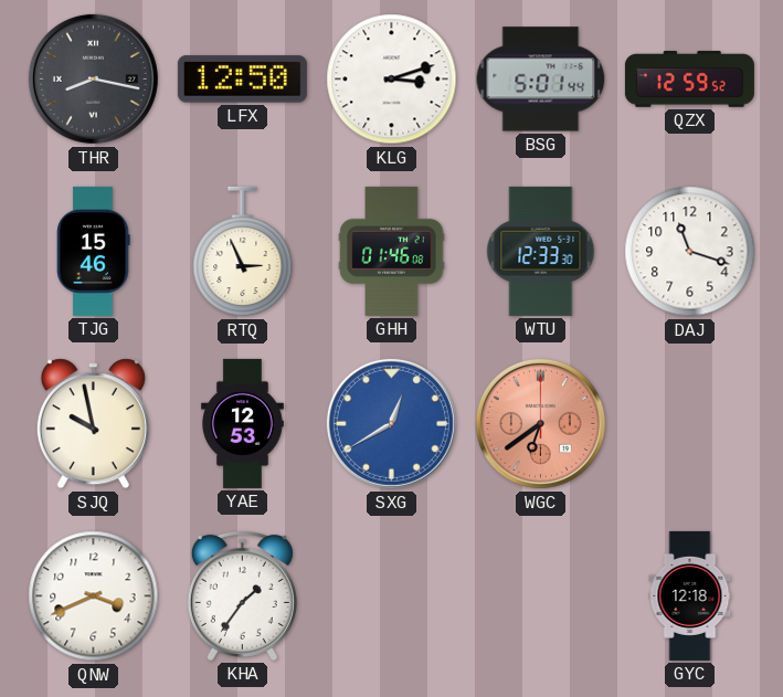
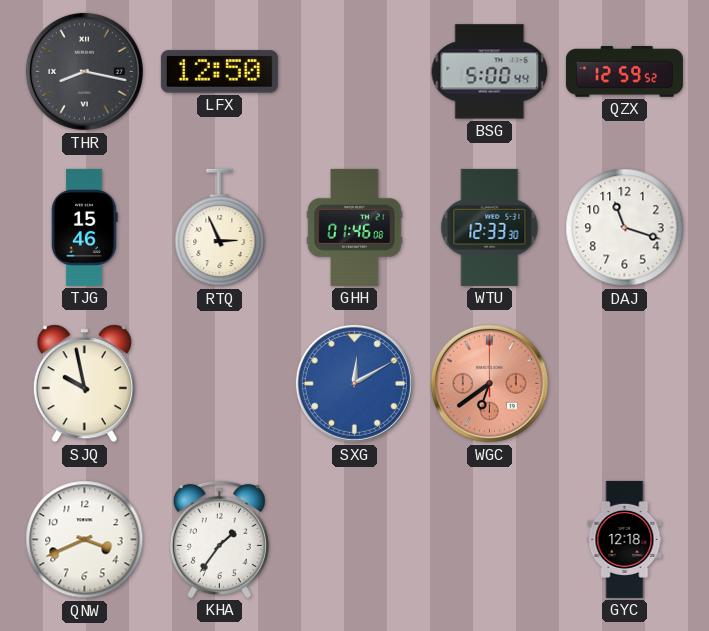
KLG: 3:12 -> none (392, 80)
BSG: 5:01 -> 5:00 (490, 72)
YAE: 12:53 -> none (243, 423)
SXG: 12:40 -> 12:10 (354, 383)
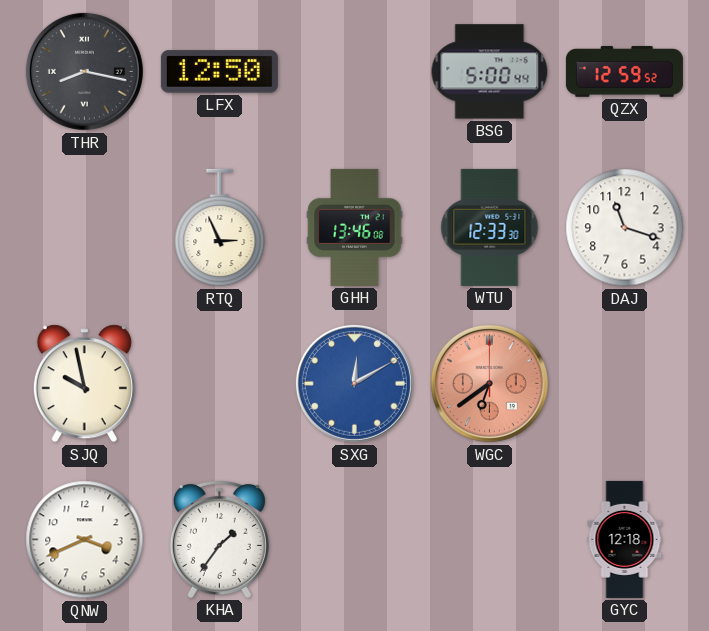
TJG: 15:46 -> none (85, 227)
GHH: 01:46 -> 13:46 (355, 227)
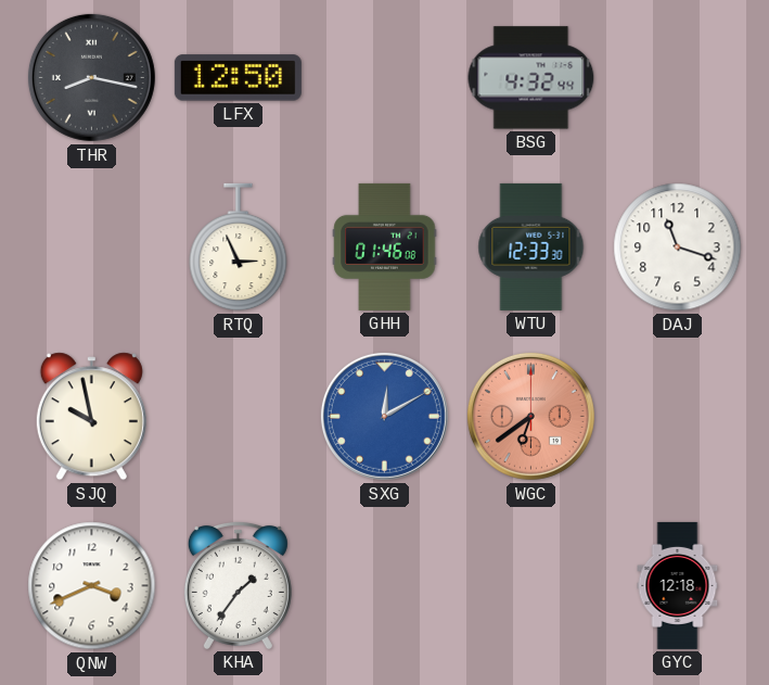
BSG: 5:00 -> 4:32 (531, 78)
QZX: 12:59 -> none (624, 72)
GHH: 13:46 -> 01:46 (385, 246)
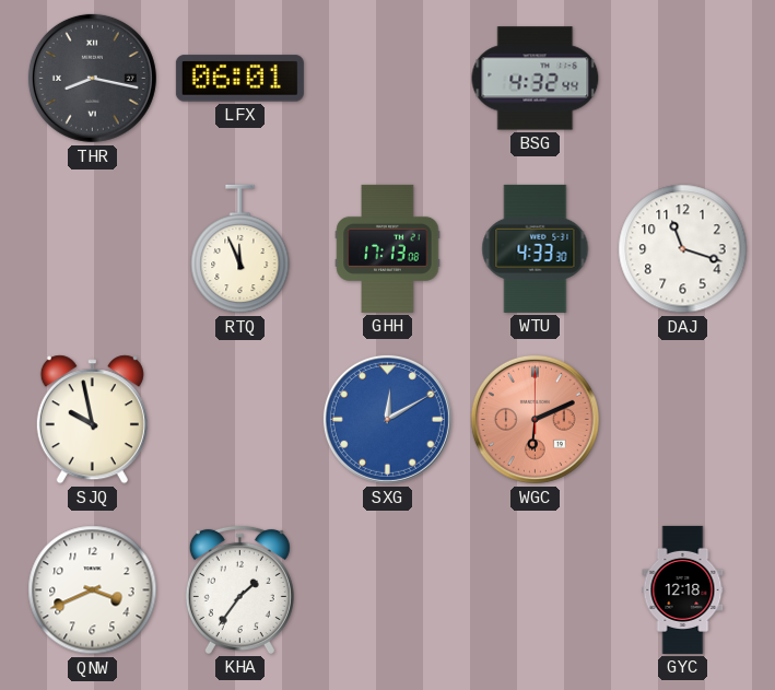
LFX: 12:50 -> 06:01 (239, 79)
RTQ: 2:56 -> 11:56 (240, 249)
GHH: 01:46 -> 17:13 (388, 248)
WTU: 12:33 -> 4:33 (536, 248)
WGC: 6:39 -> 6:11 (535, 419)
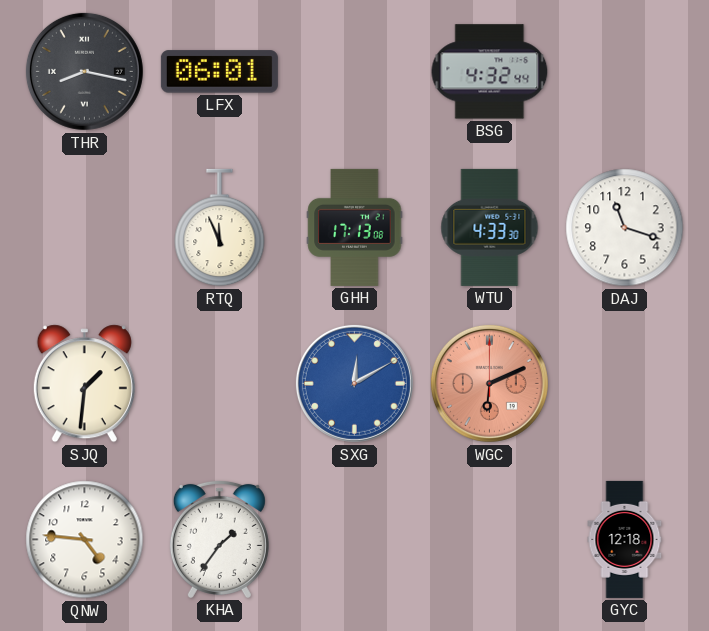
SJQ: 9:58 -> 1:31 (84, 384)
QNW: 3:41 -> 4:46 (85, 540)
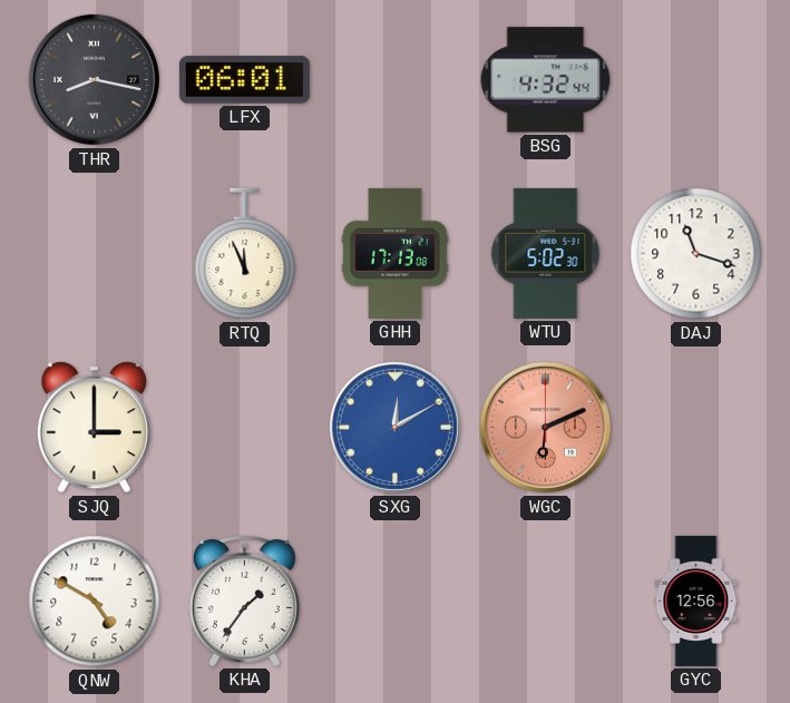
WTU: 4:33 -> 5:02 (546, 253)
SJQ: 1:31 -> 3:00 (94, 428)
QNW: 4:46 -> 4:50 (95, 602)
GYC: 12:18 -> 12:56 (696, 601)
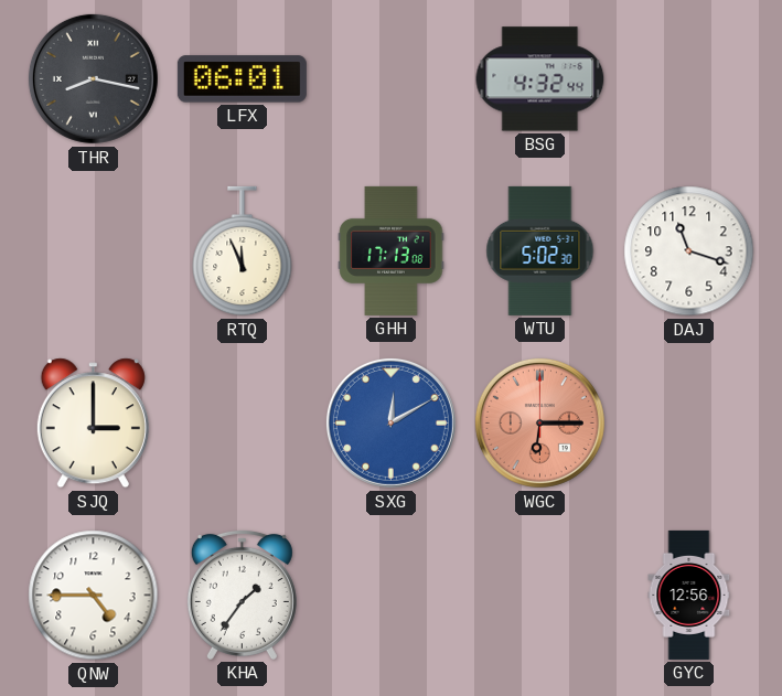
WGC: 6:11 -> 6:15 (539, 422)
QNW: 4:50 -> 4:45 (94, 596)
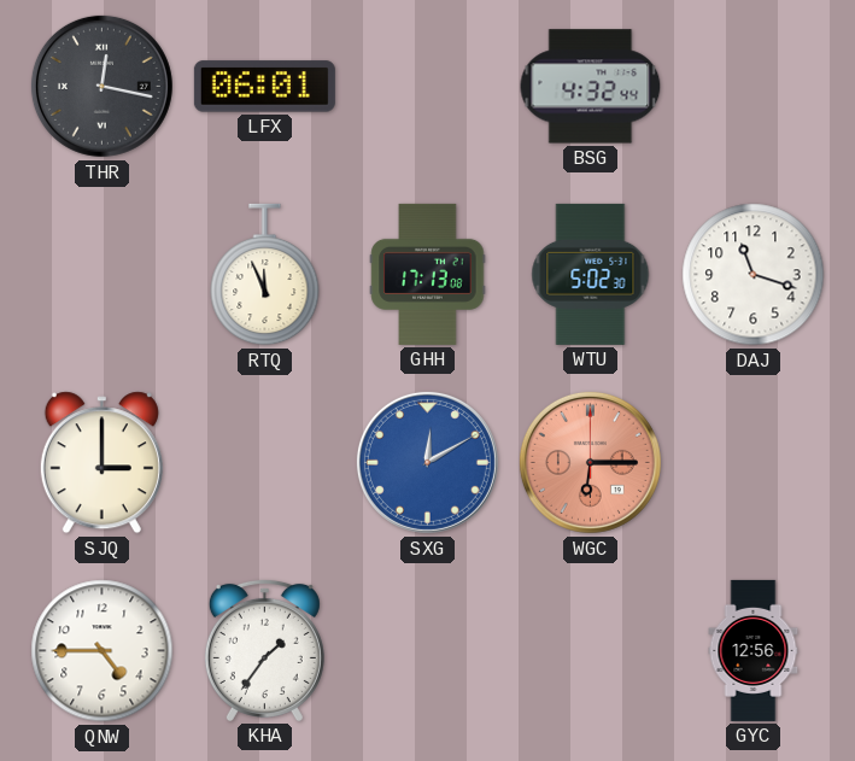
THR: 8:17 -> 12:17 (101, 86)
